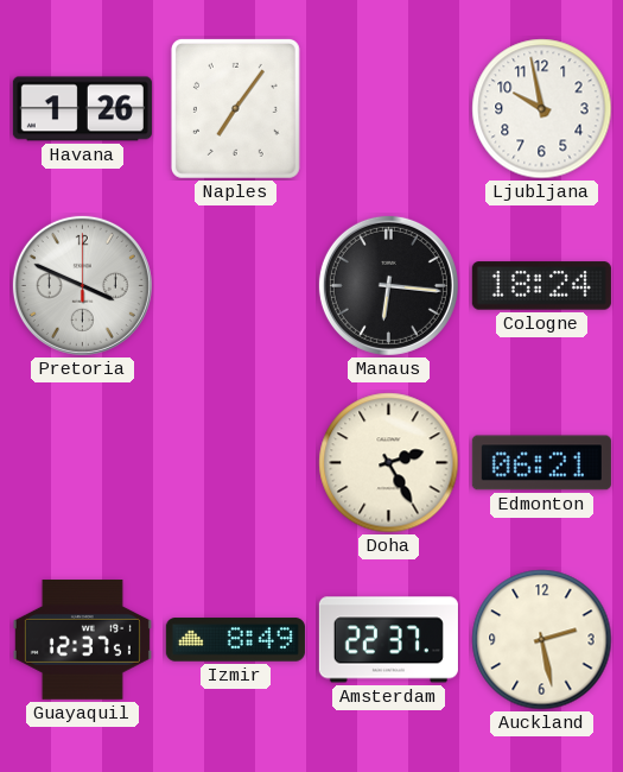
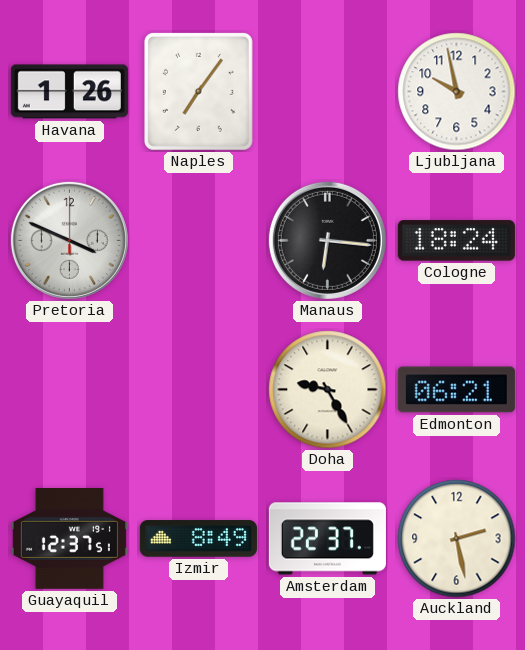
Doha: 2:25 -> 9:25 (328, 390)
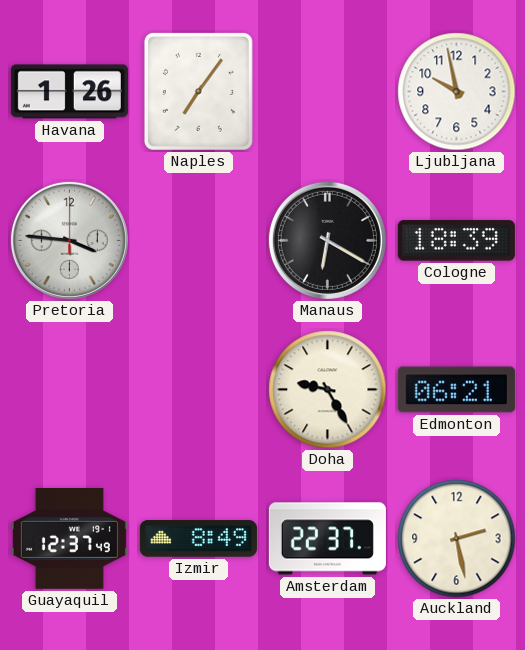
Pretoria: 3:49 -> 3:46 (69, 240)
Manaus: 6:16 -> 6:20 (327, 240)
Cologne: 18:24 -> 18:39 (456, 241)
Guayaquil: 12:37:51 -> 12:37:49 (69, 539)
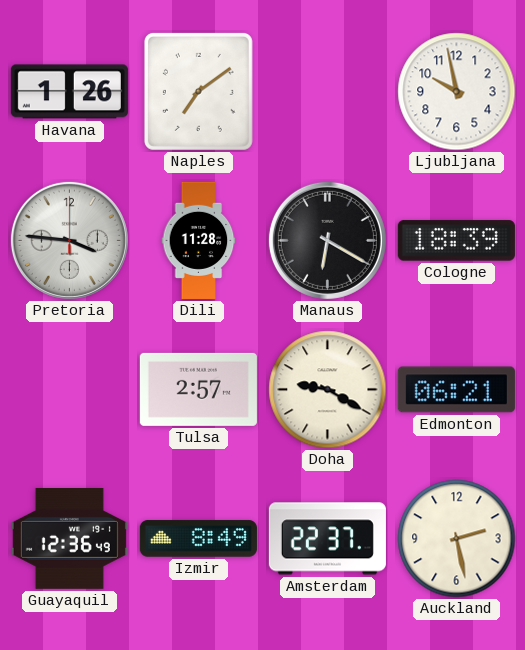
Naples: 7:06 -> 7:09 (198, 91)
Dili: none -> 11:28 (199, 240)
Tulsa: none -> 2:57 (198, 389)
Doha: 9:25 -> 9:20 (328, 390)
Guayaquil: 12:37 -> 12:36 (69, 539)
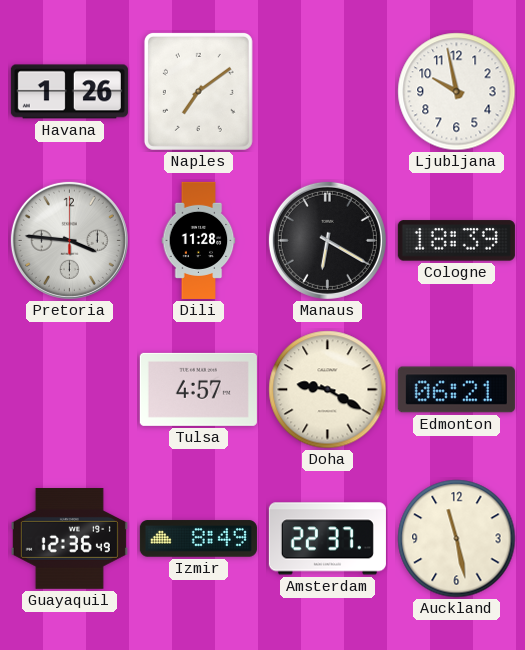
Tulsa: 2:57 -> 4:57 (198, 389)
Auckland: 2:28 -> 11:28 (457, 539)
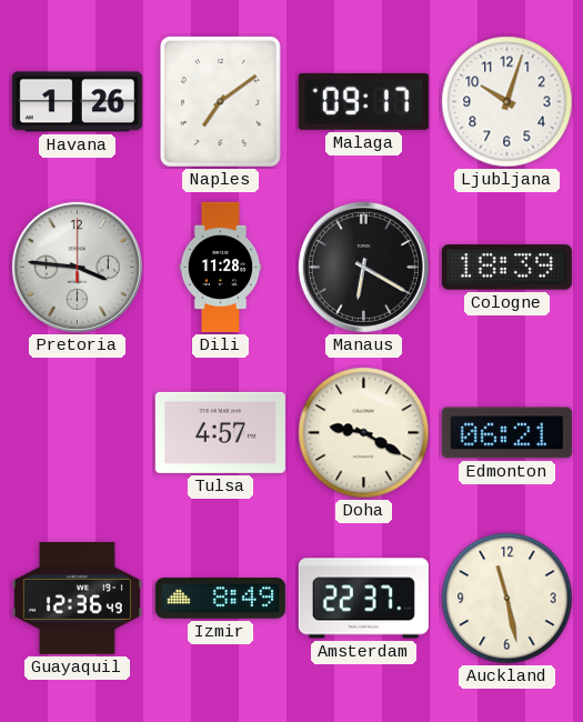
Malaga: none -> 09:17 (363, 101)
Ljubljana: 9:58 -> 10:03 (507, 102)
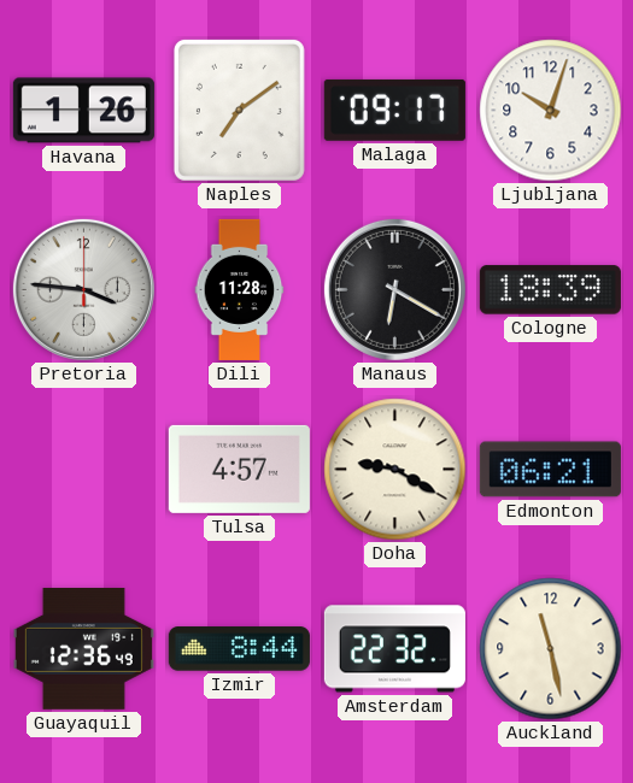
Izmir: 8:49 -> 8:44 (239, 649)
Amsterdam: 22:37 -> 22:32 (394, 649)
